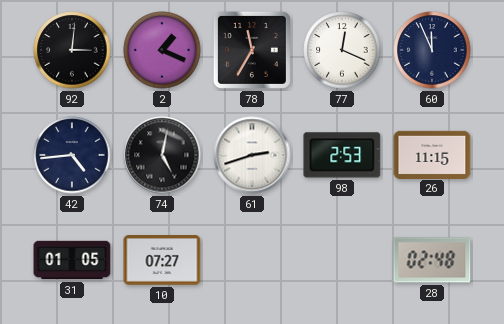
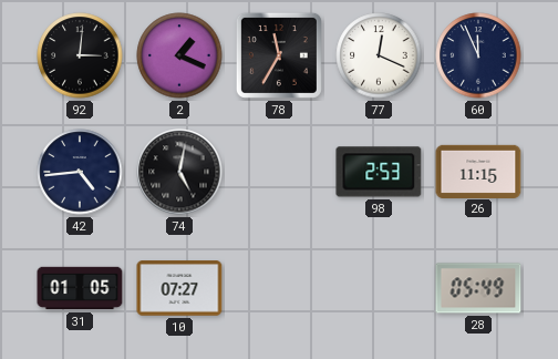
61: 2:42 -> none (252, 155)
28: 02:48 -> 05:49 (478, 288)
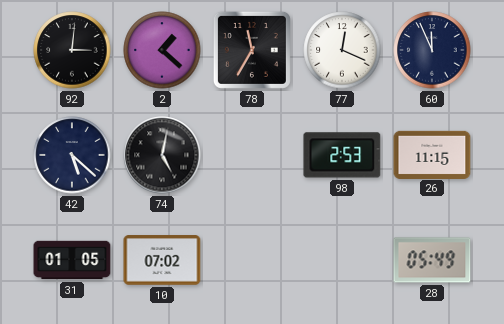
2: 1:19 -> 1:22 (162, 50)
42: 4:44 -> 5:22 (72, 155)
10: 07:27 -> 07:02 (162, 260)
